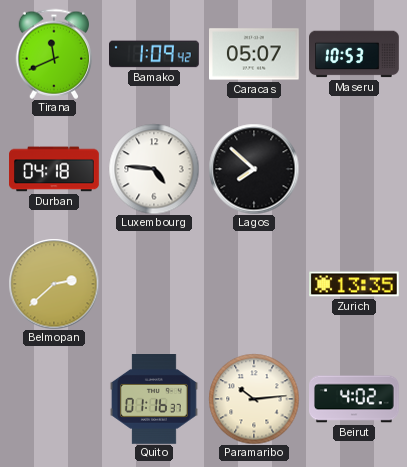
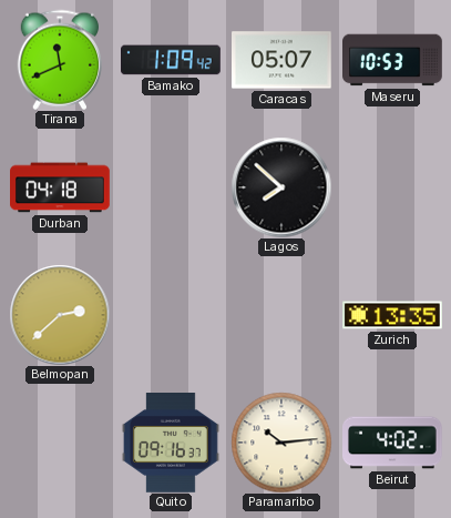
Luxembourg: 4:46 -> none (154, 169)
Quito: 01:16 -> 09:16 (171, 444)
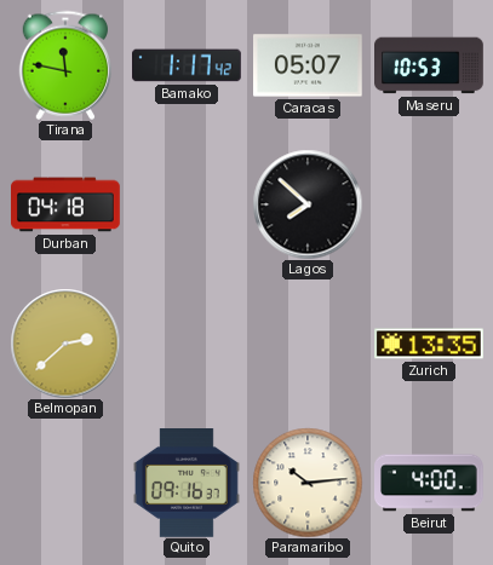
Tirana: 11:41 -> 11:47 (64, 65)
Bamako: 1:09 -> 1:17 (188, 65)
Beirut: 4:02 -> 4:00 (430, 483)
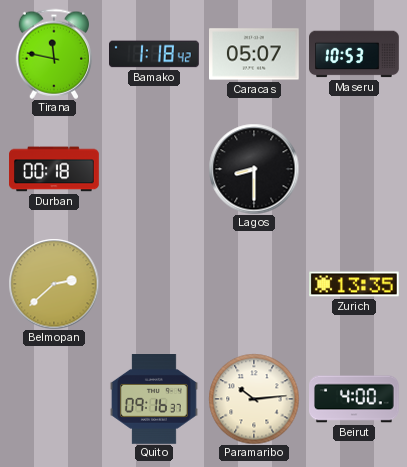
Bamako: 1:17 -> 1:18 (155, 54)
Durban: 04:18 -> 00:18 (55, 169)
Lagos: 7:52 -> 8:30 (254, 169)
